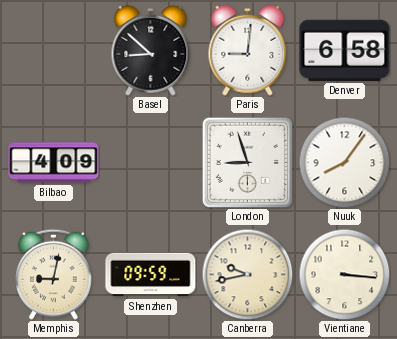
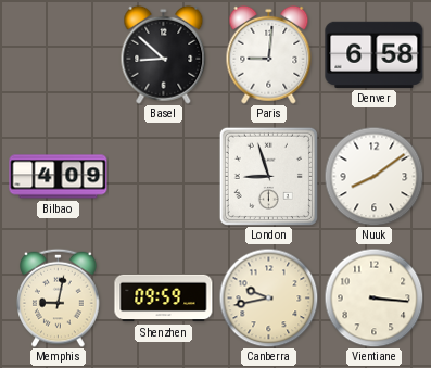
Nuuk: 8:06 -> 8:09 (373, 176)
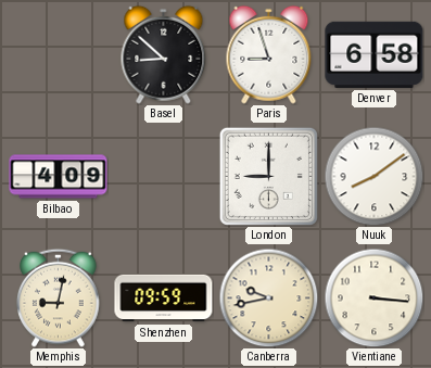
Paris: 9:01 -> 8:57 (269, 54)
London: 8:57 -> 9:00 (268, 176)
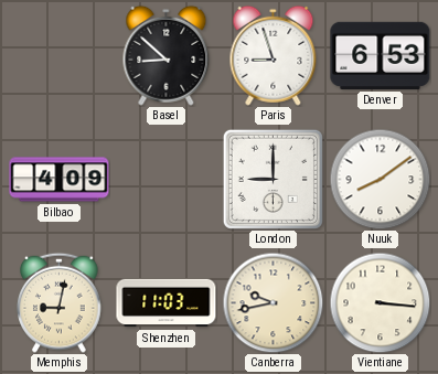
Denver: 6:58 -> 6:53 (381, 55)
Shenzhen: 09:59 -> 11:03 (167, 303)
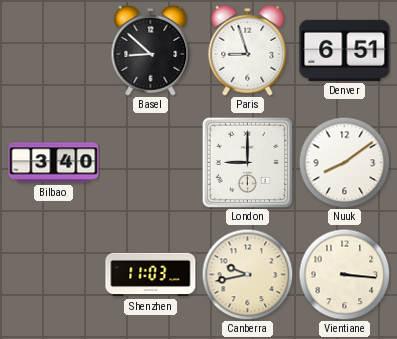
Denver: 6:53 -> 6:51 (345, 50)
Bilbao: 4:09 -> 3:40 (54, 163)
Memphis: 9:02 -> none (60, 302)
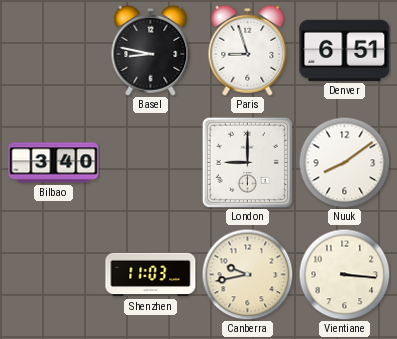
Basel: 8:52 -> 8:47 (151, 50)
